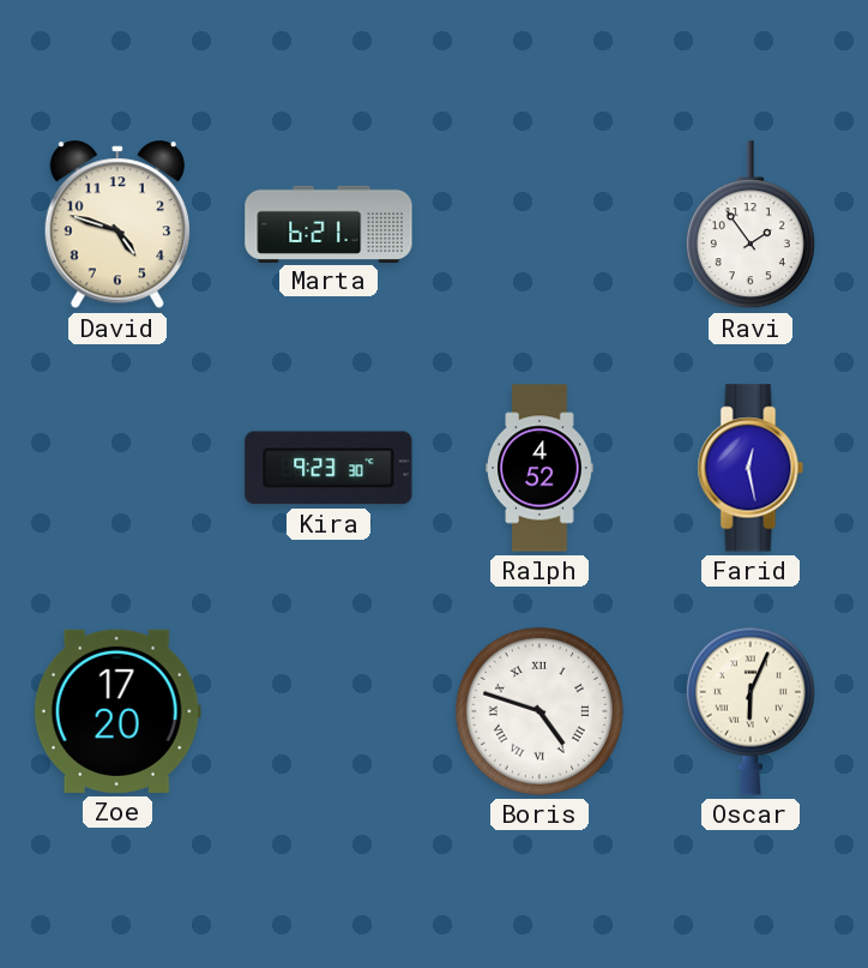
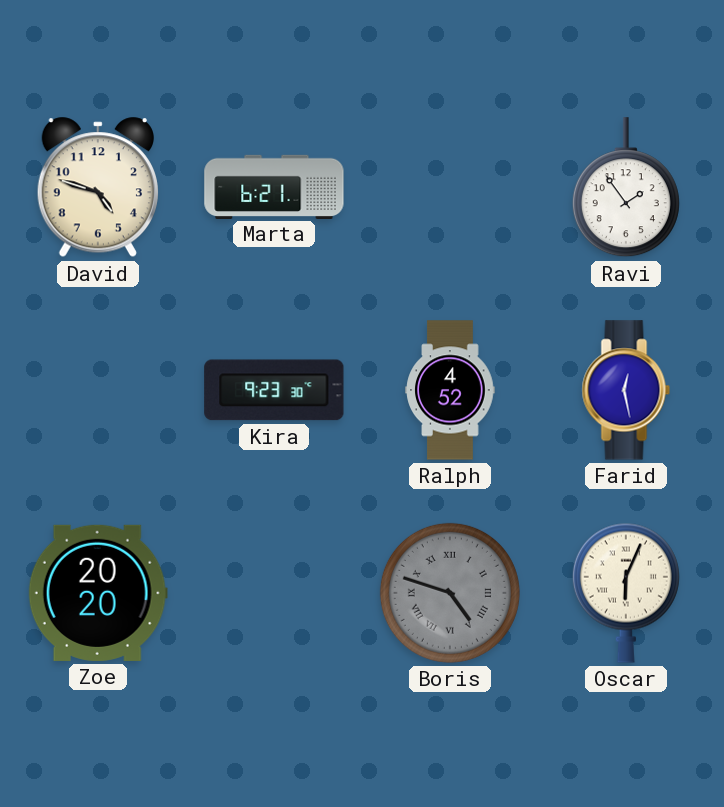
Zoe: 17:20 -> 20:20 (98, 593)
Boris dial: white -> grey (450, 593)
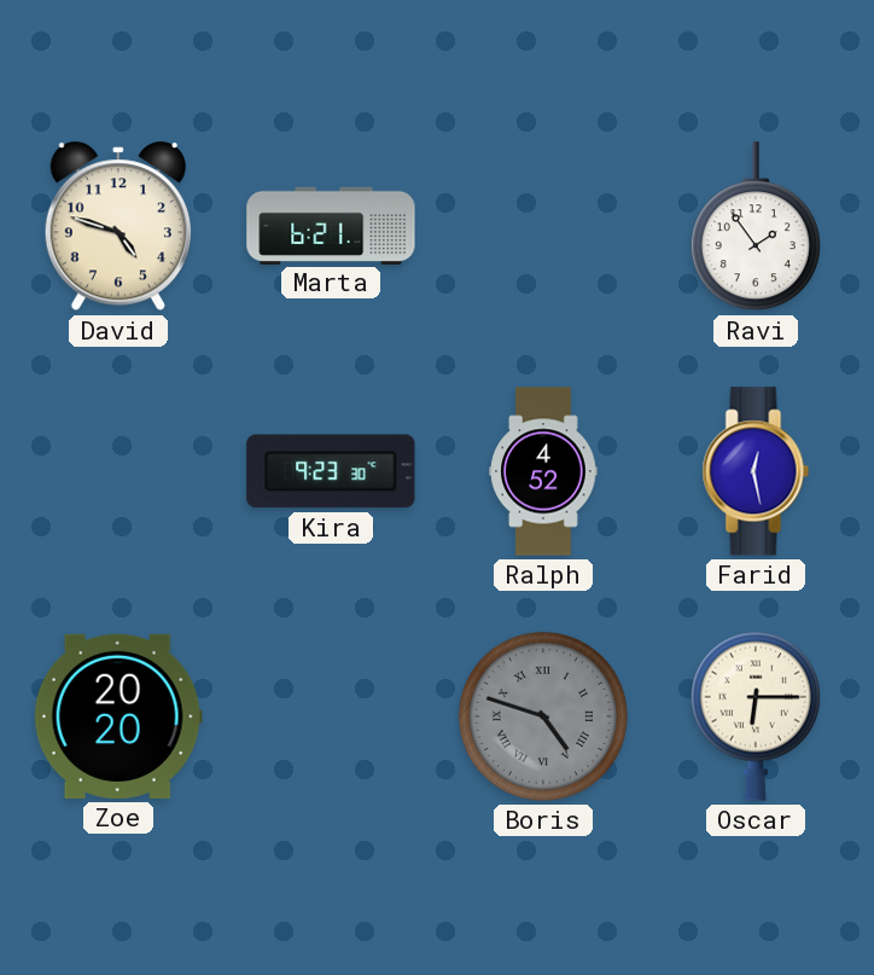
Oscar: 6:04 -> 6:15 (756, 716)
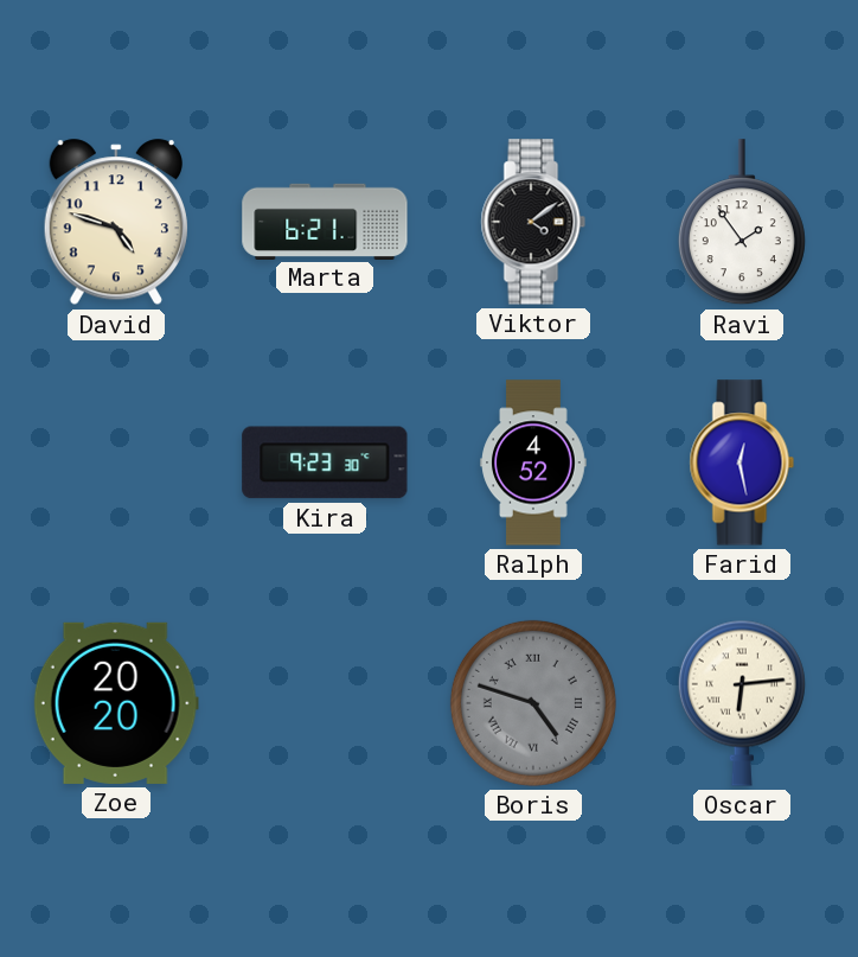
Viktor: none -> 4:09 (533, 222)
Oscar: 6:15 -> 6:14 (742, 703)
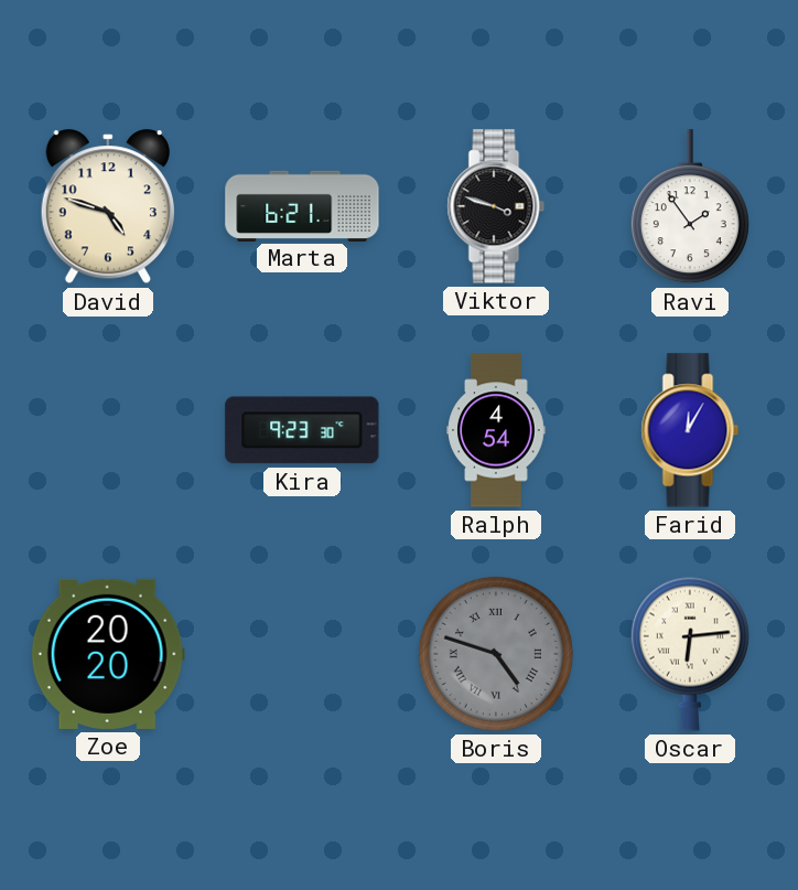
Viktor: 4:09 -> 3:48 (496, 206)
Ralph: 4:52 -> 4:54 (496, 430)
Farid: 12:28 -> 12:05 (690, 430)
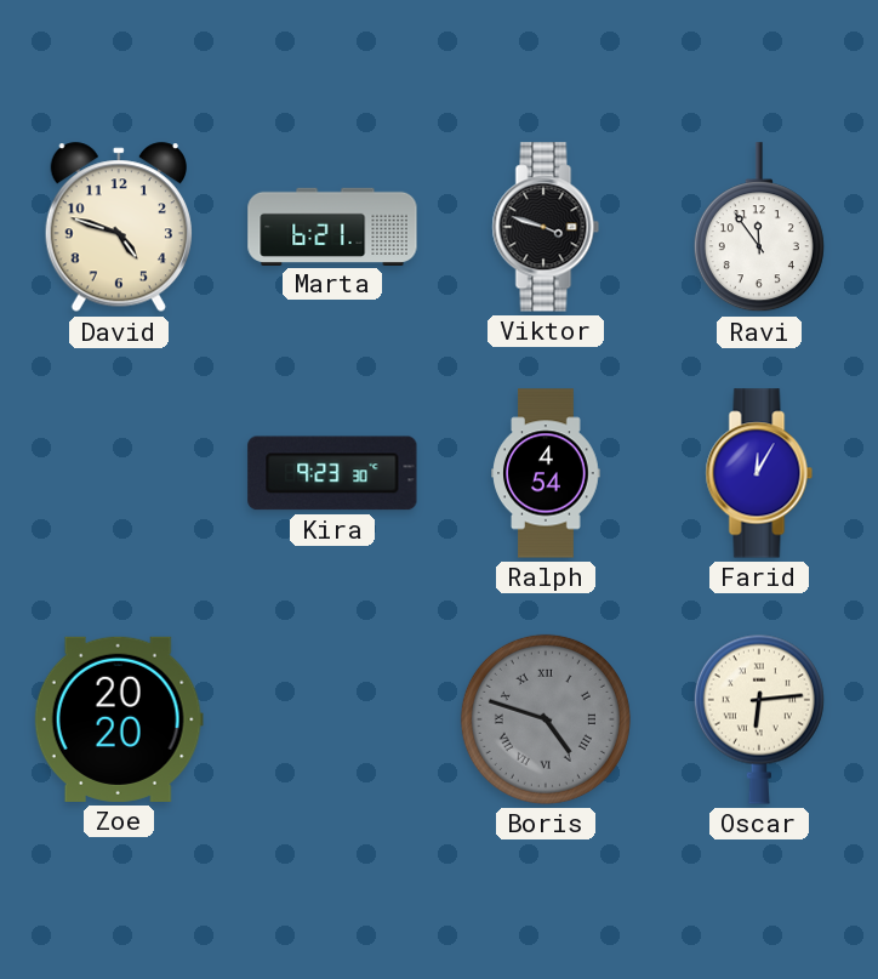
Ravi: 1:54 -> 11:54 (759, 228)
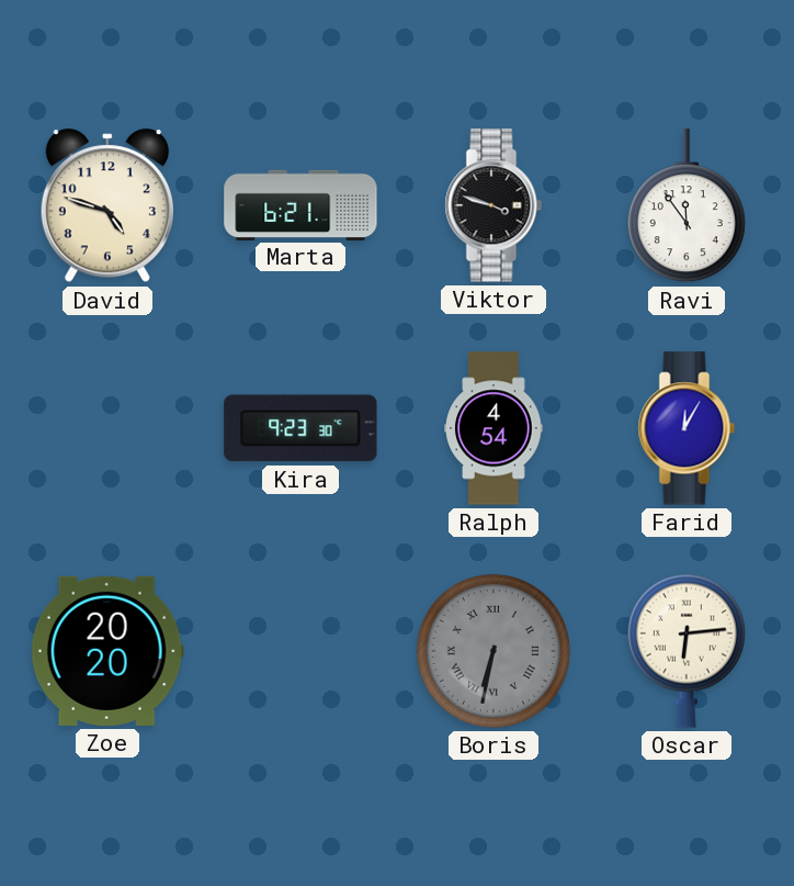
Boris: 4:48 -> 6:32 (494, 651)
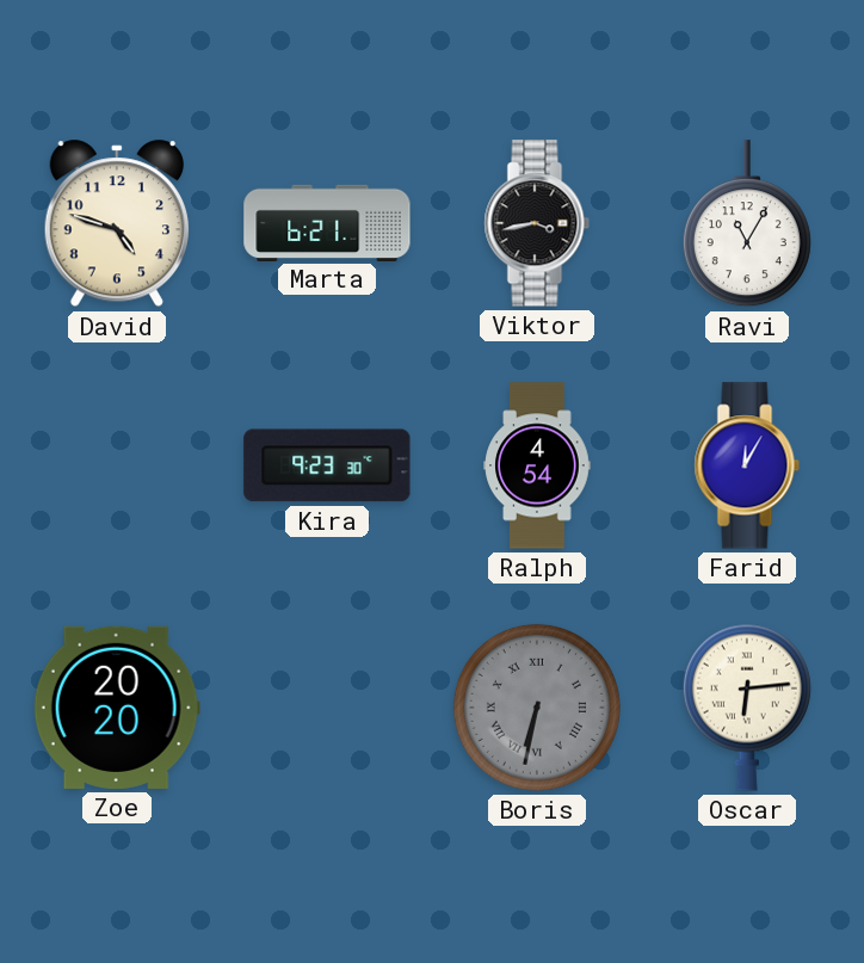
Viktor: 3:48 -> 3:43 (537, 223)
Ravi: 11:54 -> 11:05 (747, 224)
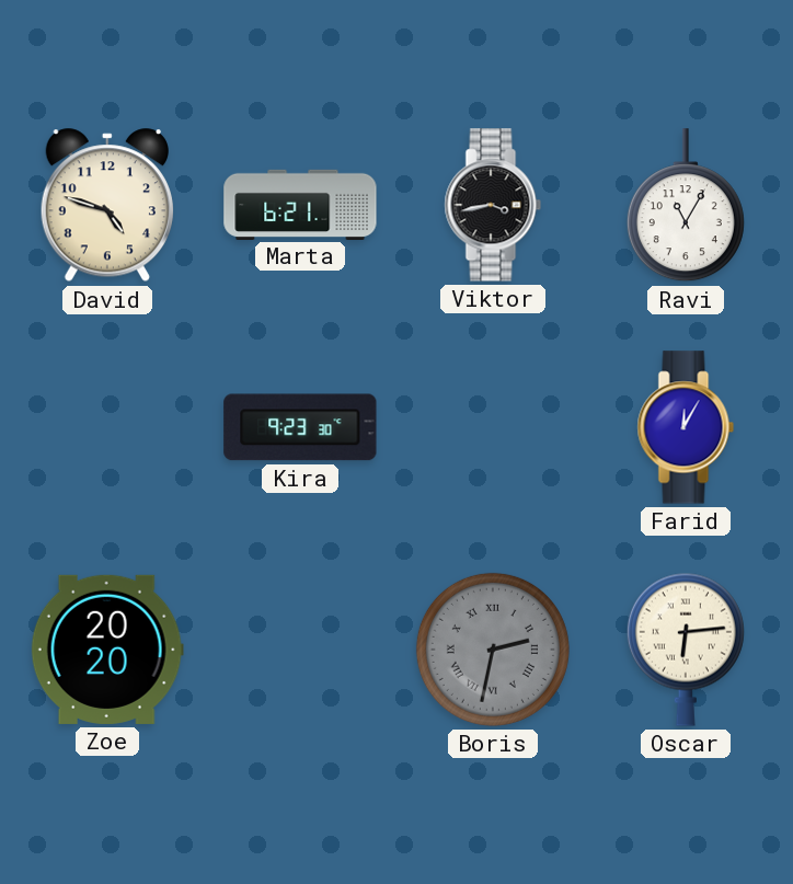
Ralph: 4:54 -> none (537, 465)
Boris: 6:32 -> 2:32 (493, 650)
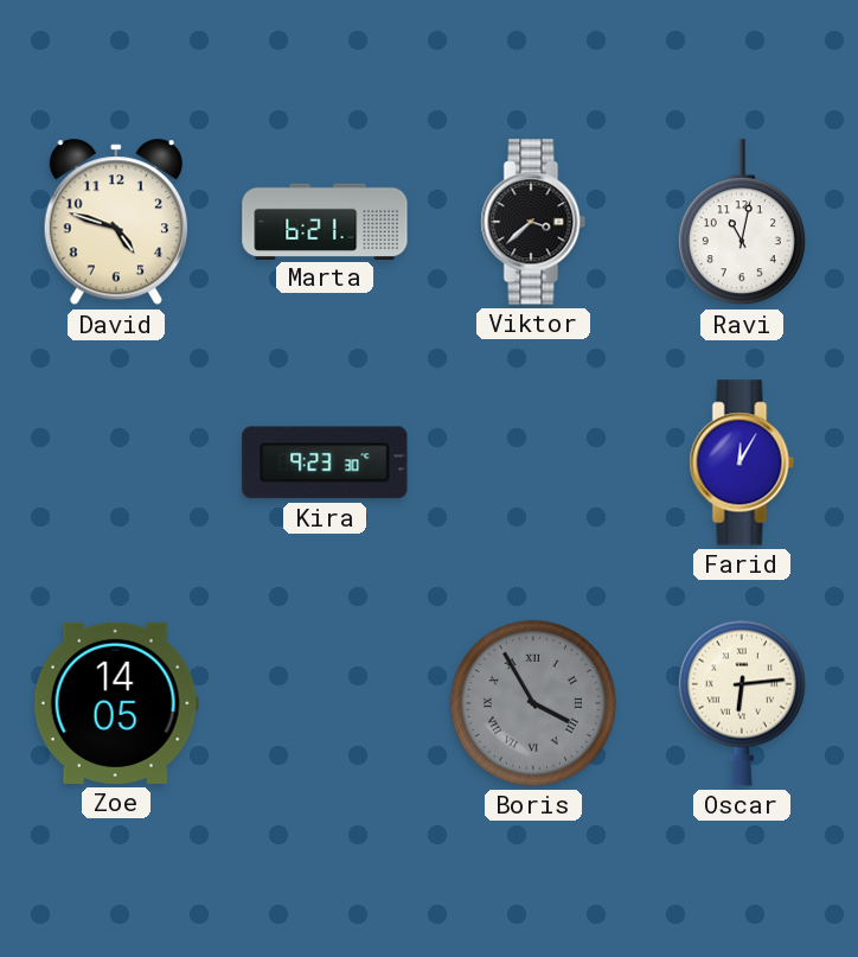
Viktor: 3:43 -> 3:38 (533, 222)
Ravi: 11:05 -> 11:02 (742, 223)
Zoe: 20:20 -> 14:05 (116, 703)
Boris: 2:32 -> 3:55 (533, 703)
